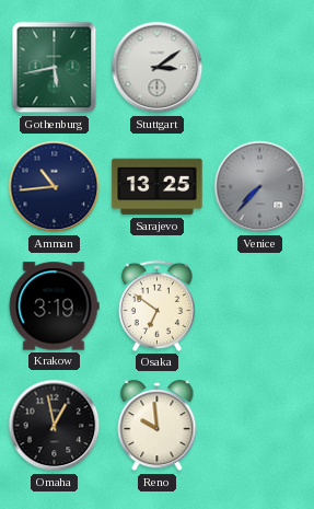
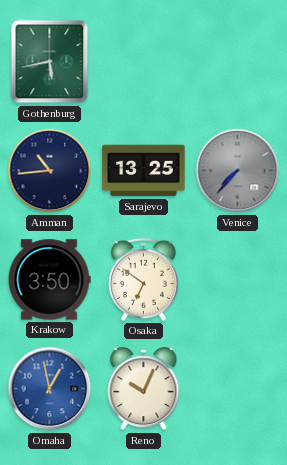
Stuttgart: 3:09 -> none (158, 68)
Krakow: 3:19 -> 3:50 (49, 280)
Omaha dial: black -> blue (50, 389)
Reno: 9:59 -> 10:04 (144, 389)
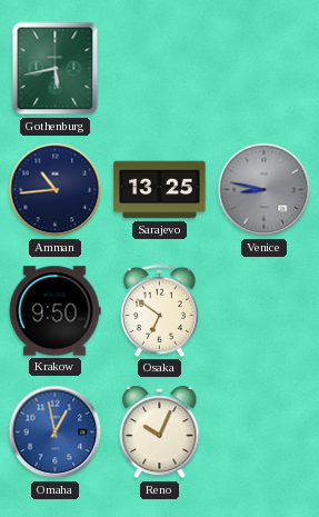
Venice: 7:37 -> 8:47 (265, 190)
Krakow: 3:50 -> 9:50 (54, 311)
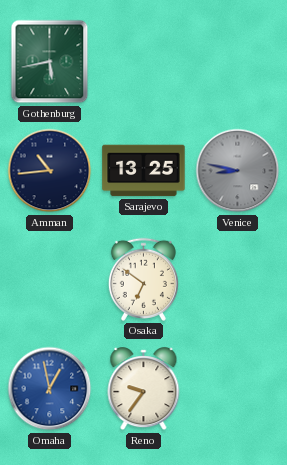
Krakow: 9:50 -> none (54, 311)
Reno: 10:04 -> 9:36 (144, 389)
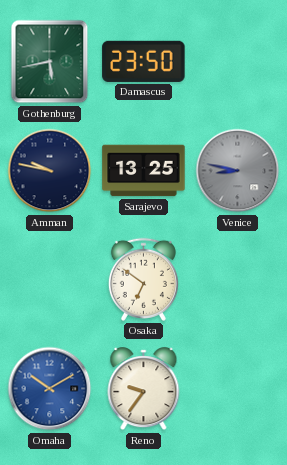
Damascus: none -> 23:50 (144, 61)
Amman: 10:44 -> 9:47 (50, 171)
Omaha: 12:58 -> 10:10 (50, 389)
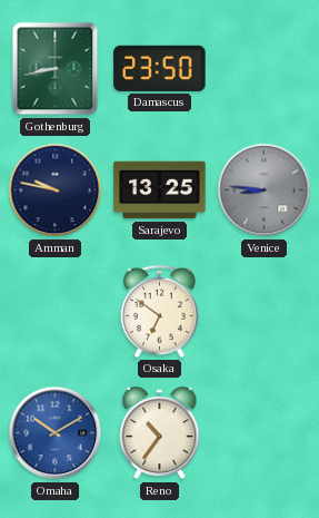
Gothenburg: 5:43 -> 8:43 (56, 69)
Venice: 8:47 -> 8:46 (265, 190)
Reno: 9:36 -> 10:36 (160, 433)
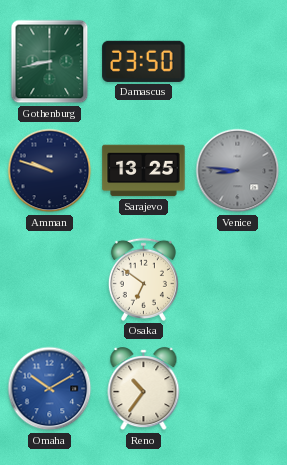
Amman: 9:47 -> 9:48 (50, 171)
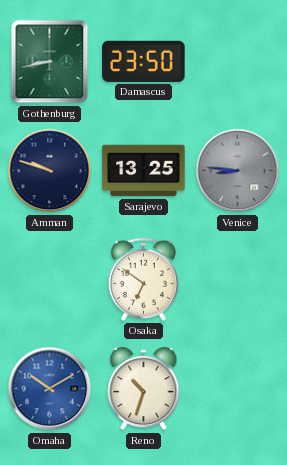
Reno: 10:36 -> 10:33 (144, 389)
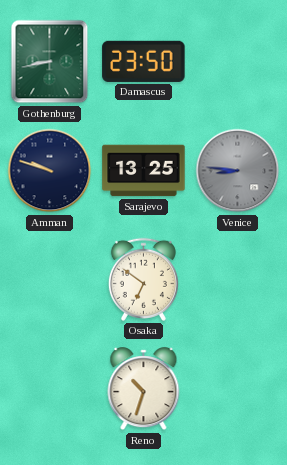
Omaha: 10:10 -> none (50, 389)
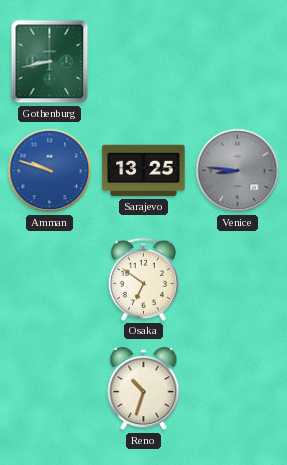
Damascus: 23:50 -> none (144, 61)
Amman dial: navy -> blue (50, 171)
